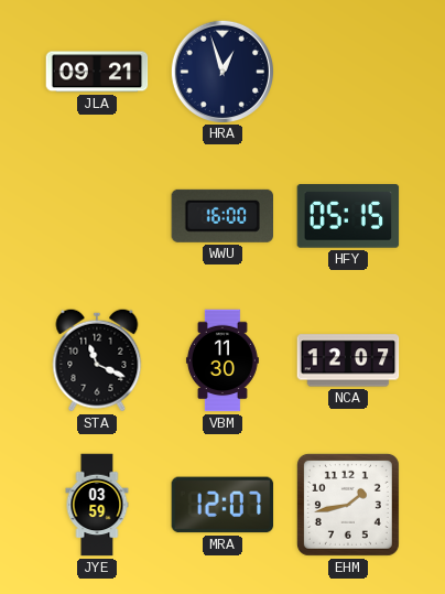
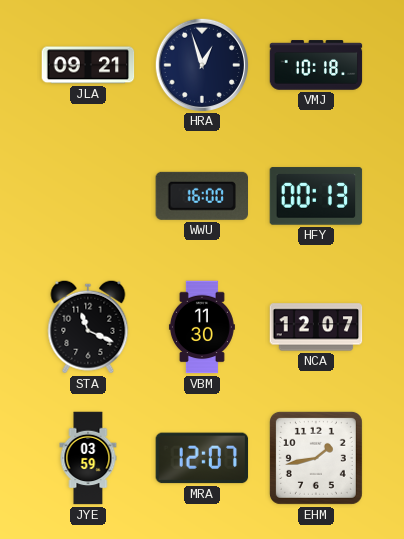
VMJ: none -> 10:18 (316, 65)
HFY: 05:15 -> 00:13 (316, 196)
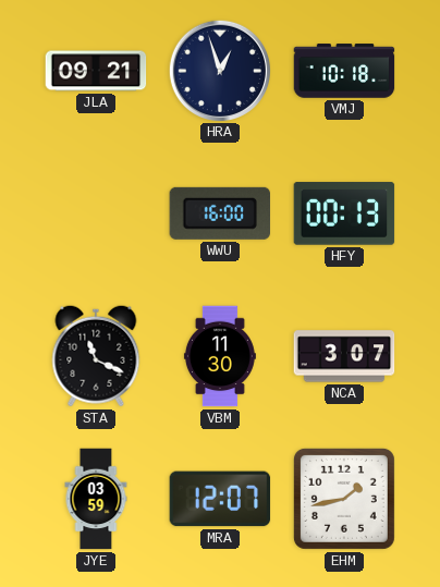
NCA: 12:07 -> 3:07 (344, 356)
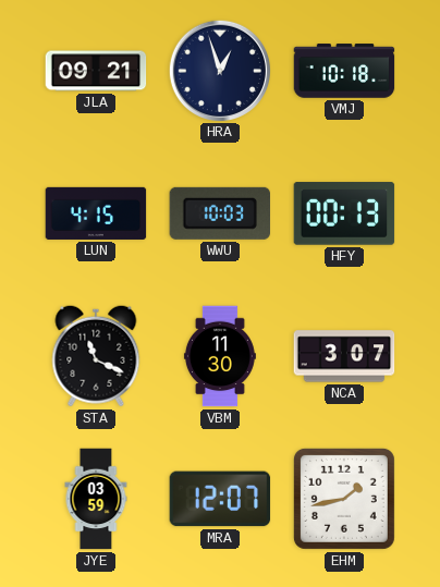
LUN: none -> 4:15 (96, 213)
WWU: 16:00 -> 10:03 (219, 213)
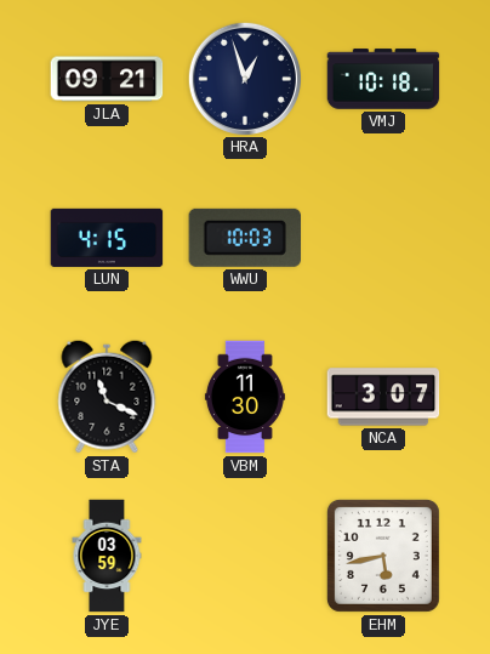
HFY: 00:13 -> none (344, 213)
MRA: 12:07 -> none (220, 499)
EHM: 1:43 -> 5:43 (383, 556)
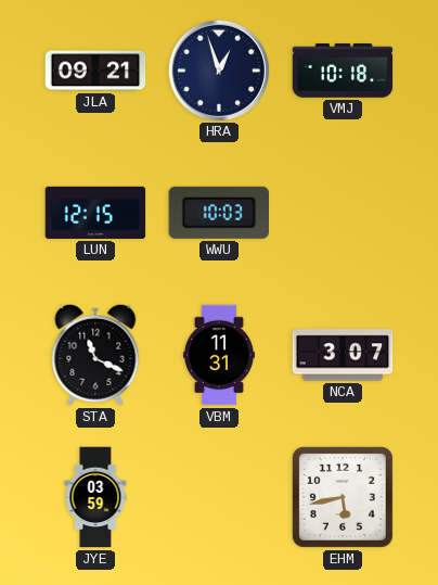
LUN: 4:15 -> 12:15 (95, 213)
VBM: 11:30 -> 11:31 (219, 355)
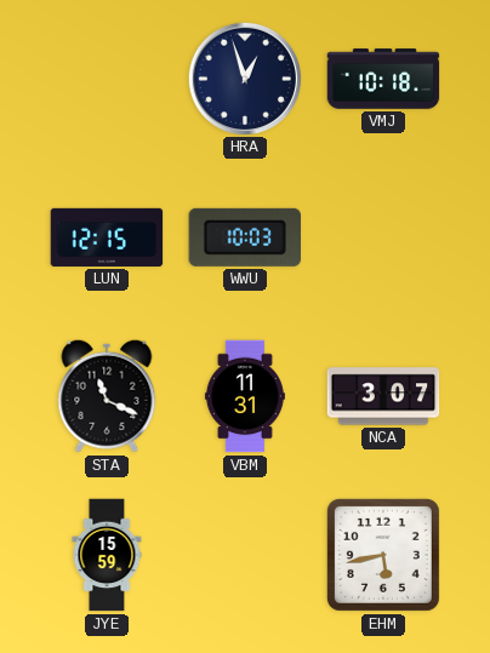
JLA: 09:21 -> none (95, 71)
JYE: 03:59 -> 15:59 (107, 555)
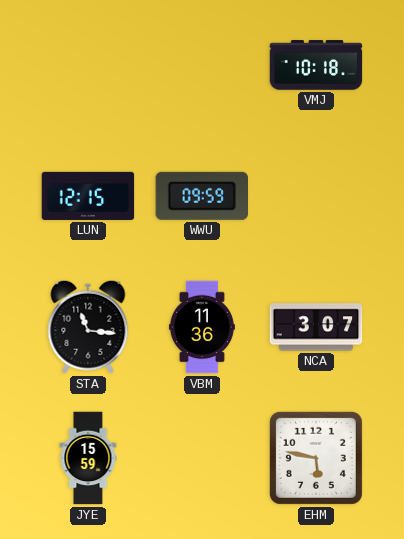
HRA: 12:57 -> none (244, 78)
WWU: 10:03 -> 09:59 (201, 196)
STA: 11:19 -> 11:16 (88, 327)
VBM: 11:31 -> 11:36 (202, 327)
EHM: 5:43 -> 5:47 (316, 458)
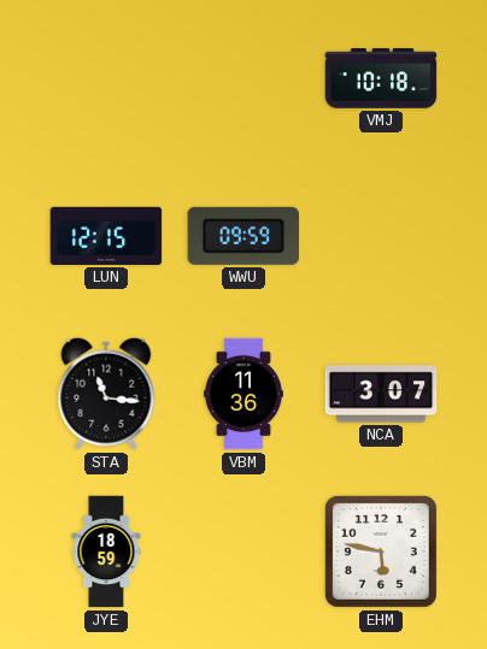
JYE: 15:59 -> 18:59 (106, 551)
